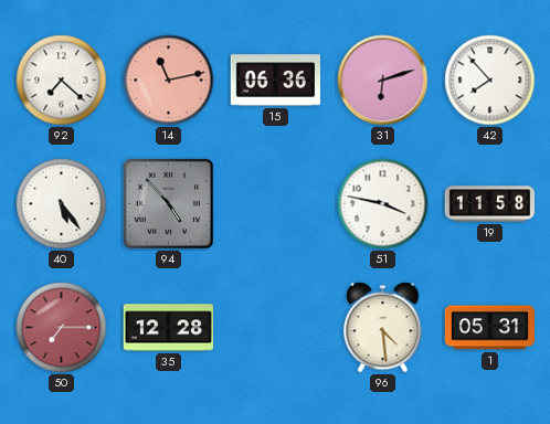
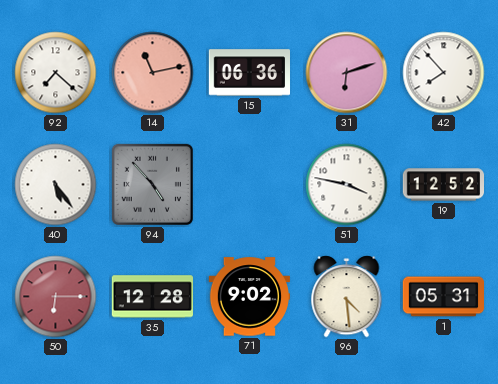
19: 11:58 -> 12:52 (443, 185)
50: 7:15 -> 6:15 (56, 297)
71: none -> 9:02 (250, 297)
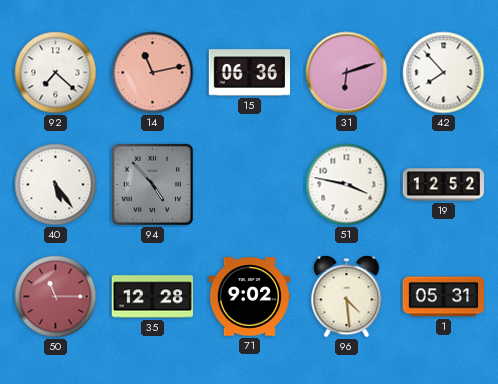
50: 6:15 -> 11:15 (56, 297)
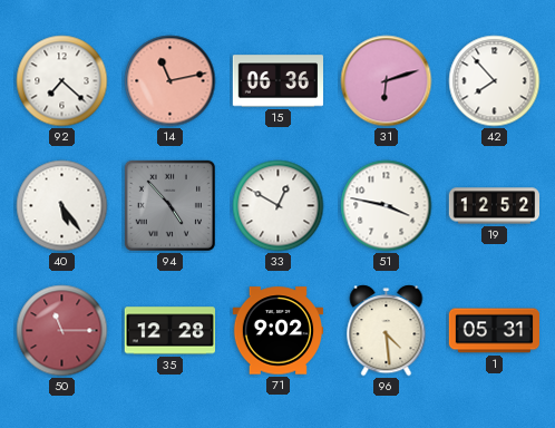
33: none -> 12:50 (279, 206)
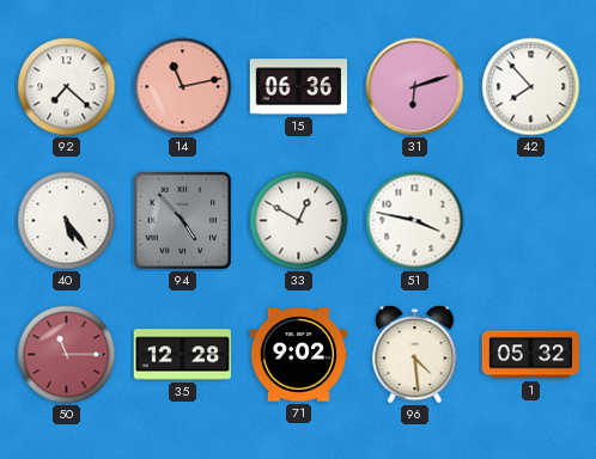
19: 12:52 -> none (494, 206)
1: 05:31 -> 05:32 (531, 355)
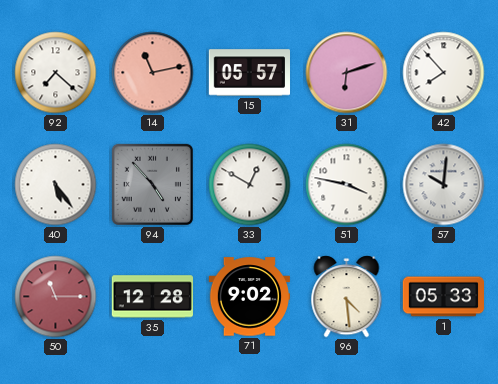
15: 06:36 -> 05:57 (249, 73)
57: none -> 10:01 (444, 185)
1: 05:32 -> 05:33 (444, 297)
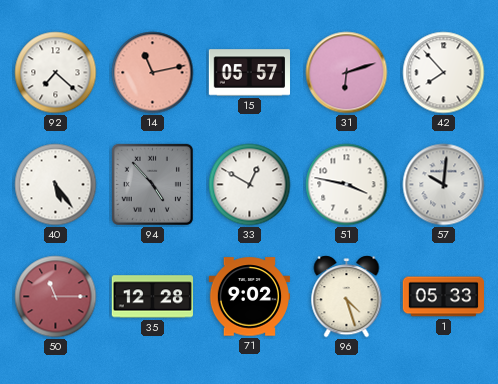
96: 4:29 -> 4:27 (347, 297)
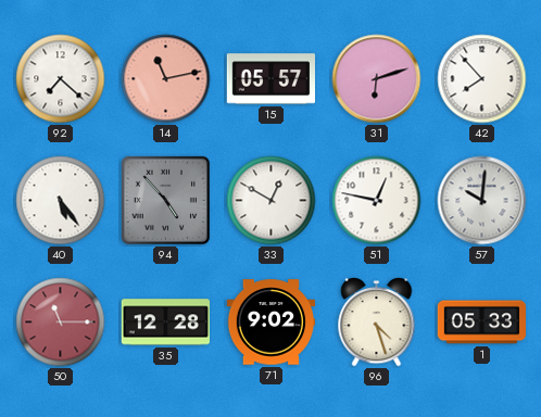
51: 3:47 -> 12:47 (377, 201)
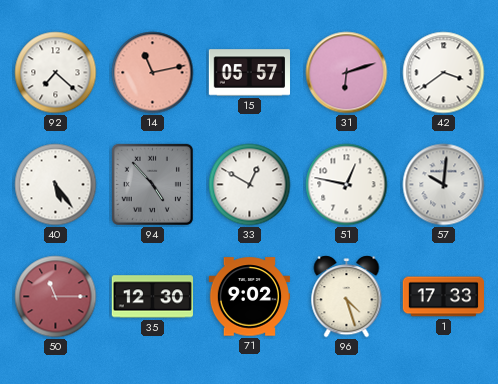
42: 7:53 -> 3:39 (444, 73)
35: 12:28 -> 12:30 (152, 297)
1: 05:33 -> 17:33 (444, 297)
